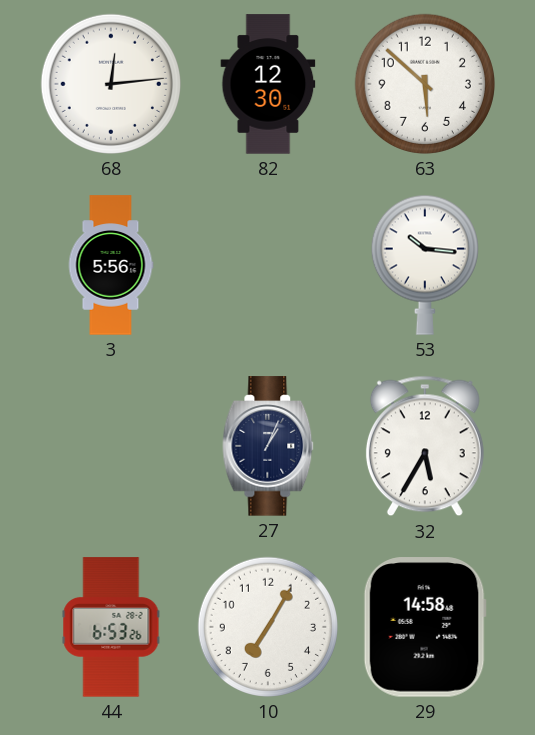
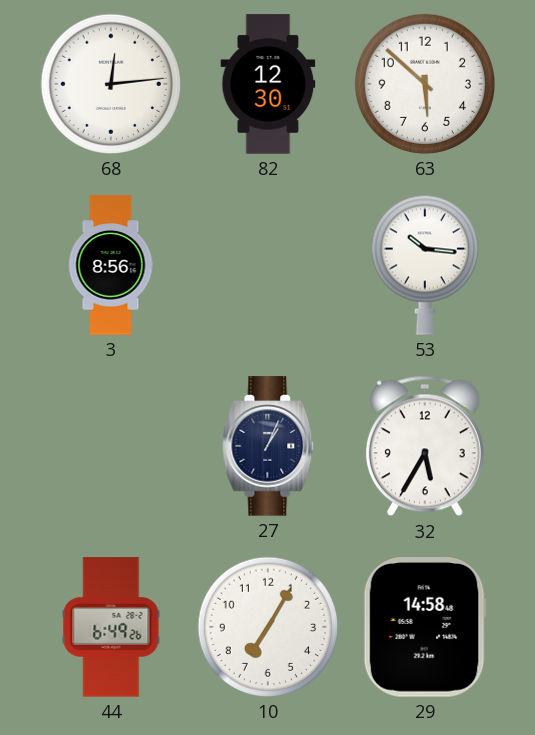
3: 5:56 -> 8:56 (111, 265)
44: 6:53 -> 6:49 (111, 627)
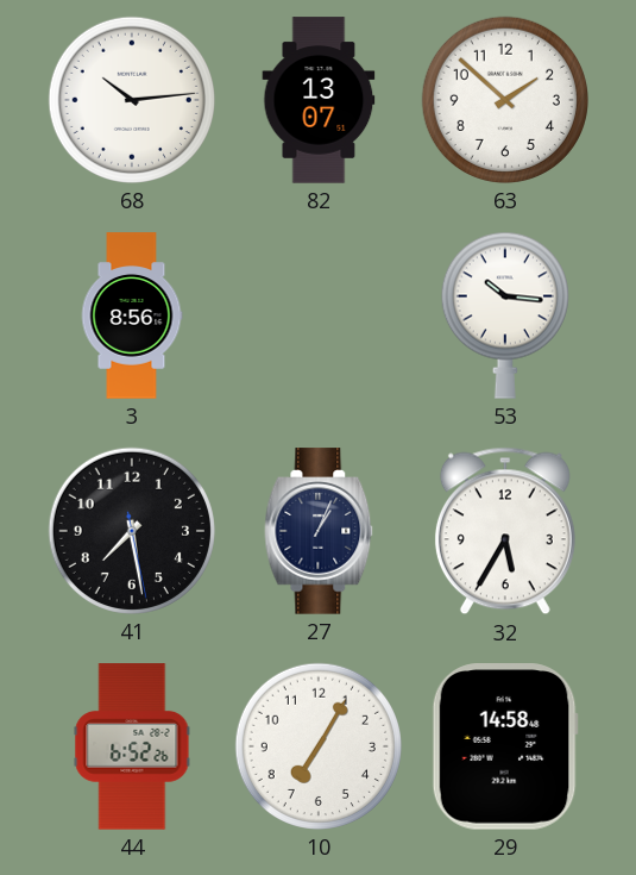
68: 12:14 -> 10:14 (132, 100)
82: 12:30 -> 13:07 (319, 100)
63: 5:52 -> 1:52 (505, 100)
41: none -> 7:28 (132, 531)
44: 6:49 -> 6:52 (132, 746)
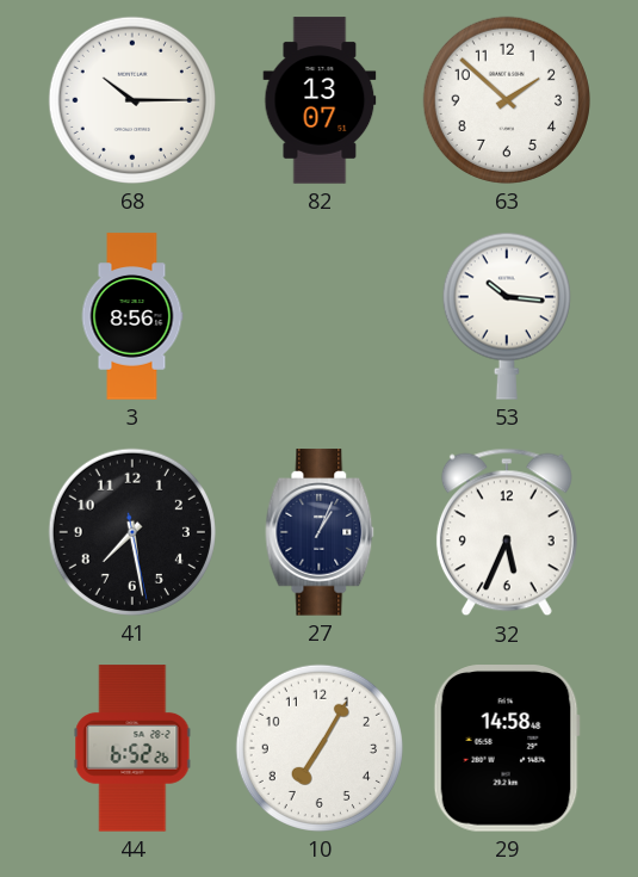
68: 10:14 -> 10:15 (132, 100)
32: 5:35 -> 5:34 (507, 532)
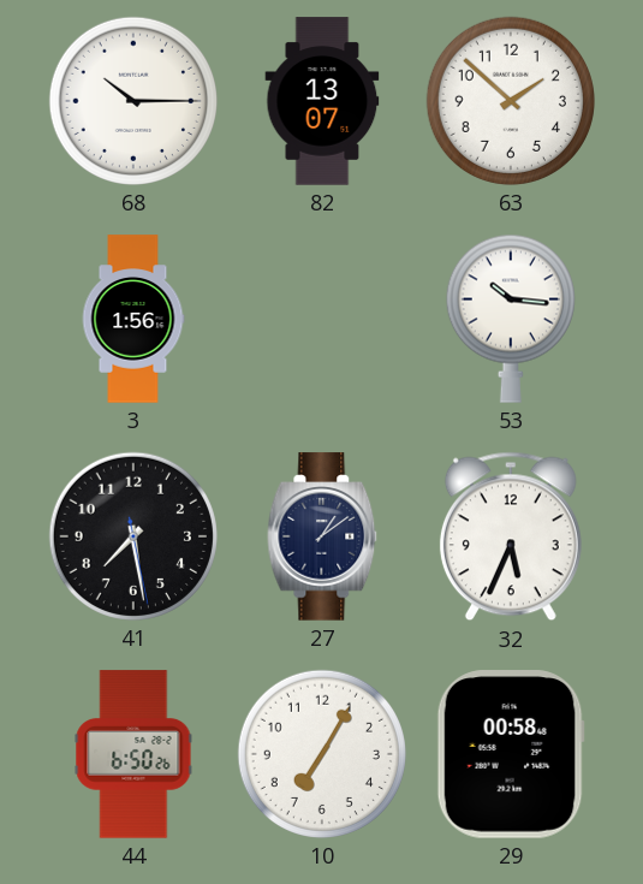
3: 8:56 -> 1:56 (133, 319)
27: 1:04 -> 1:09 (322, 536)
44: 6:52 -> 6:50 (133, 754)
29: 14:58 -> 00:58 (511, 754)
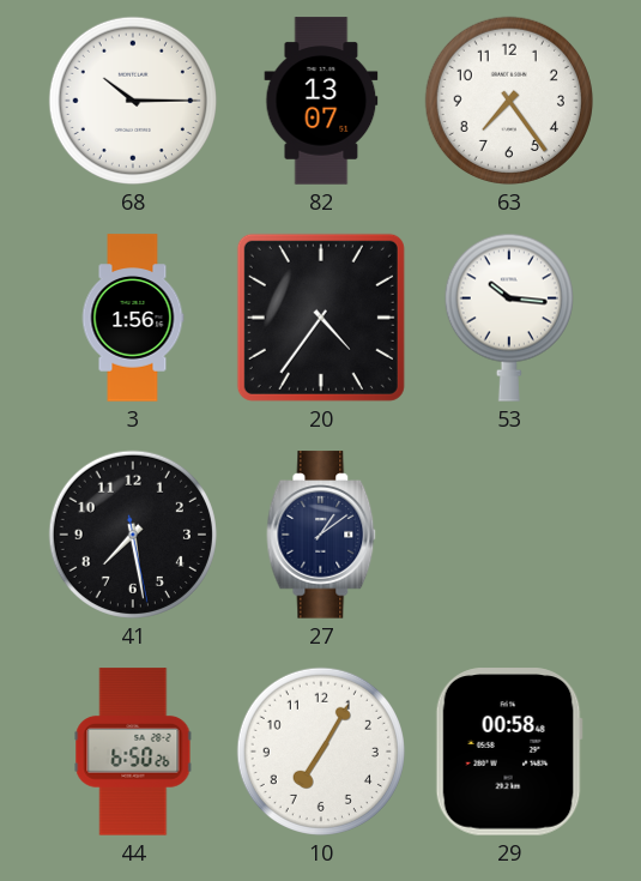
63: 1:52 -> 7:24 (509, 101)
20: none -> 4:36 (321, 318)
32: 5:34 -> none (511, 536)
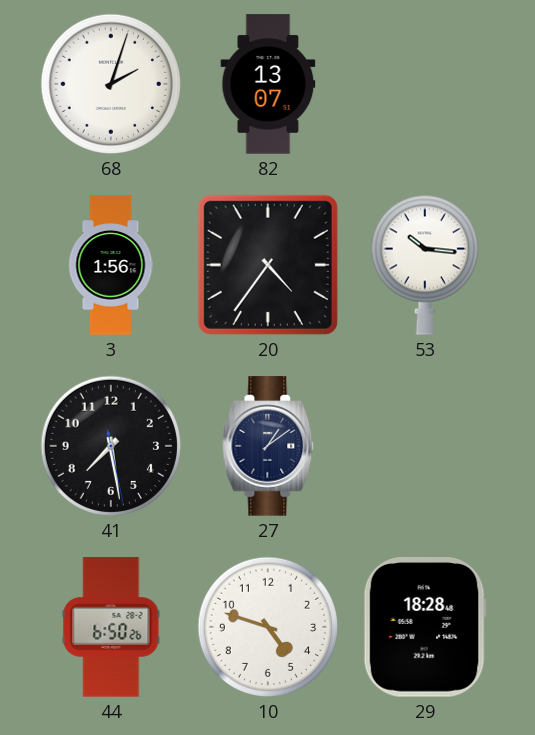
68: 10:15 -> 2:03 (111, 84)
63: 7:24 -> none (509, 101)
10: 7:05 -> 4:48 (268, 627)
29: 00:58 -> 18:28 (425, 627)
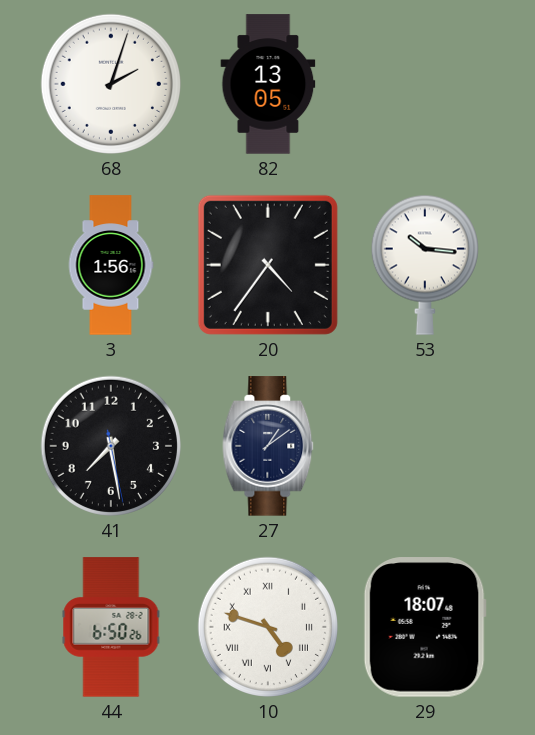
82: 13:07 -> 13:05 (268, 84)
10 numerals: Arabic -> Roman (268, 627)
29: 18:28 -> 18:07 (425, 627)
